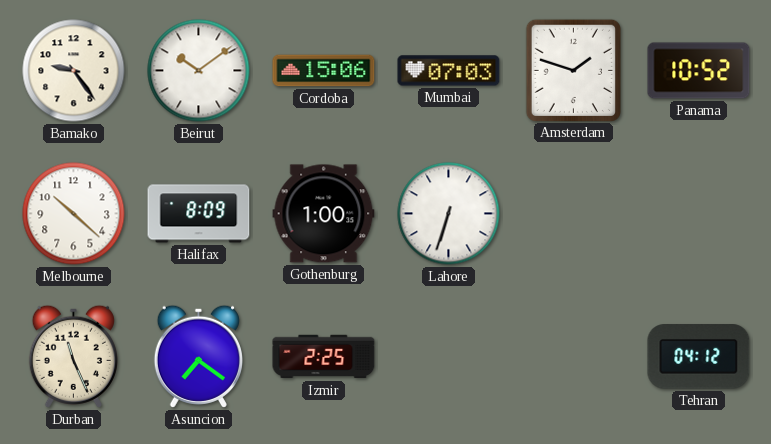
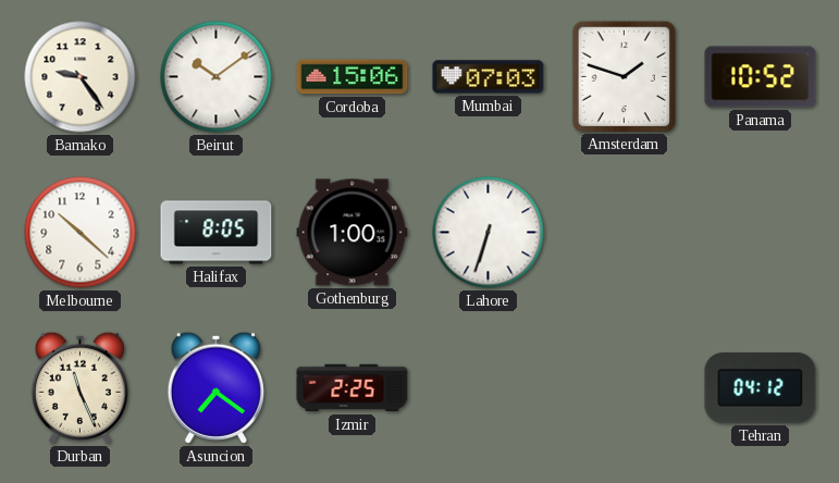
Halifax: 8:09 -> 8:05 (217, 233)
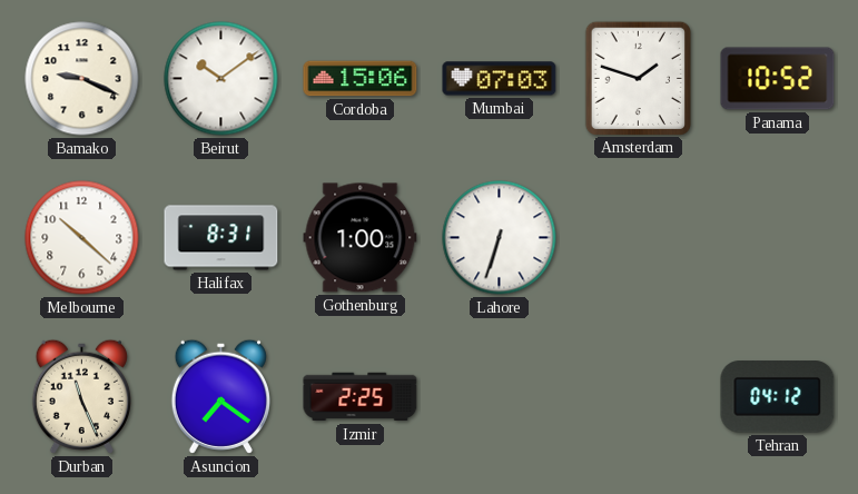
Bamako: 9:24 -> 9:19 (82, 79)
Halifax: 8:05 -> 8:31 (221, 238)
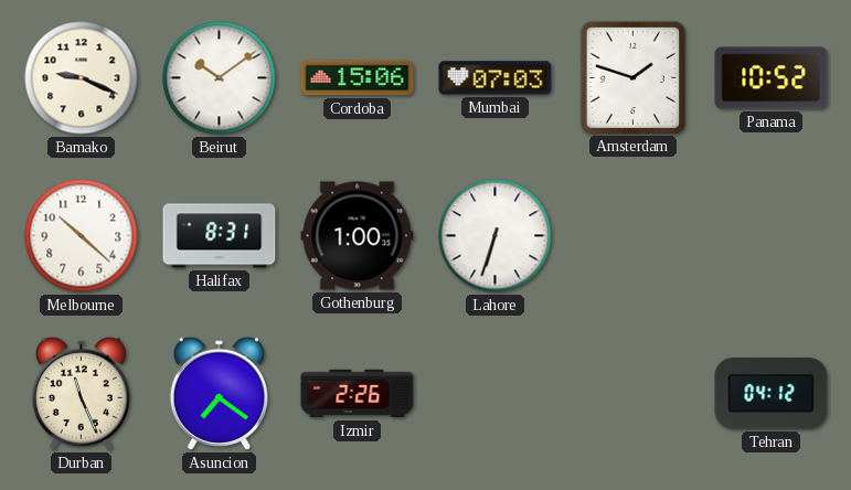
Izmir: 2:25 -> 2:26 (358, 394)
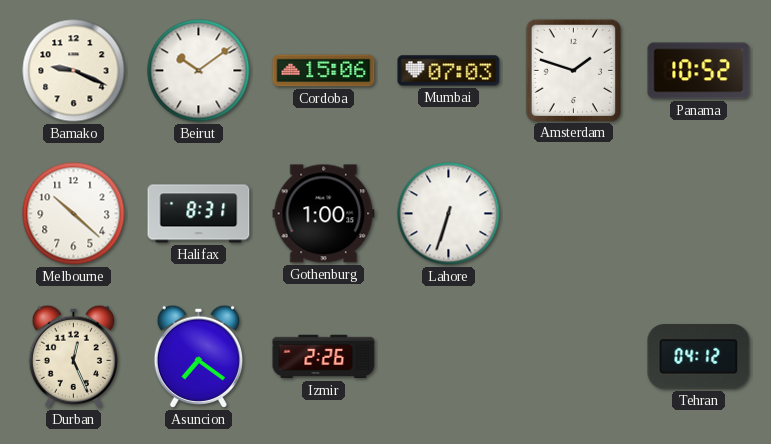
Durban: 11:26 -> 12:26 (73, 356)
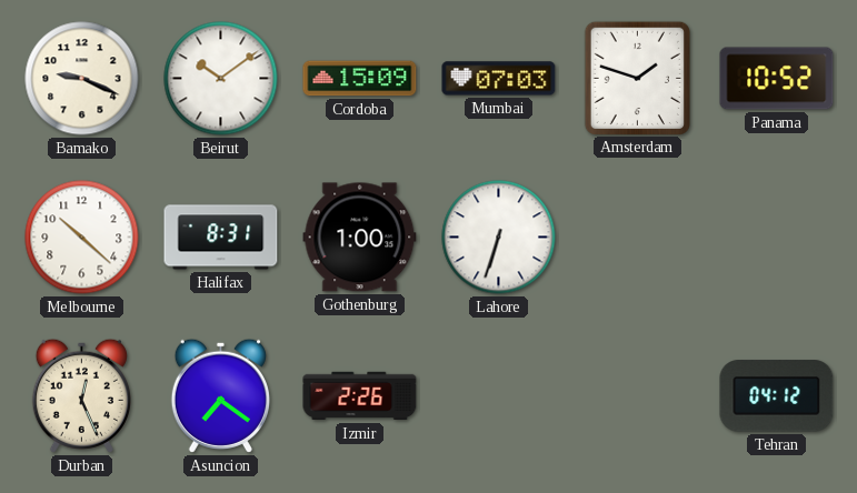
Cordoba: 15:06 -> 15:09 (360, 79)
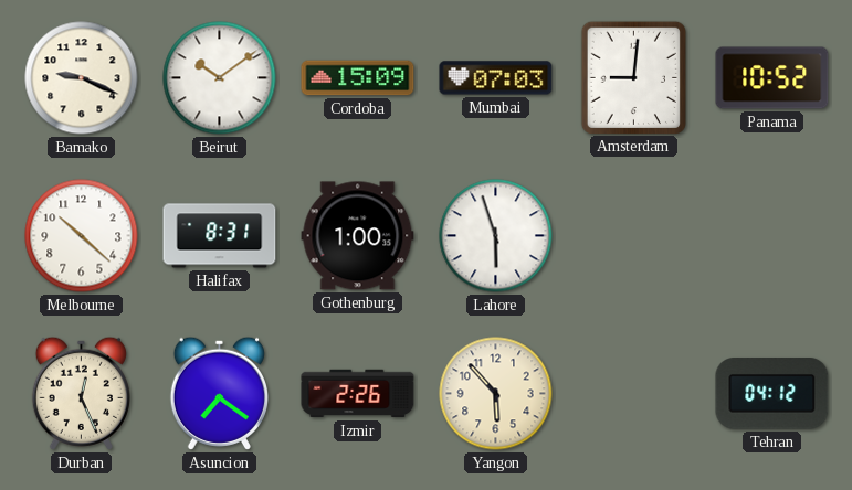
Amsterdam: 1:48 -> 9:01 (633, 77)
Lahore: 6:33 -> 5:57 (496, 236)
Yangon: none -> 5:53 (496, 394)
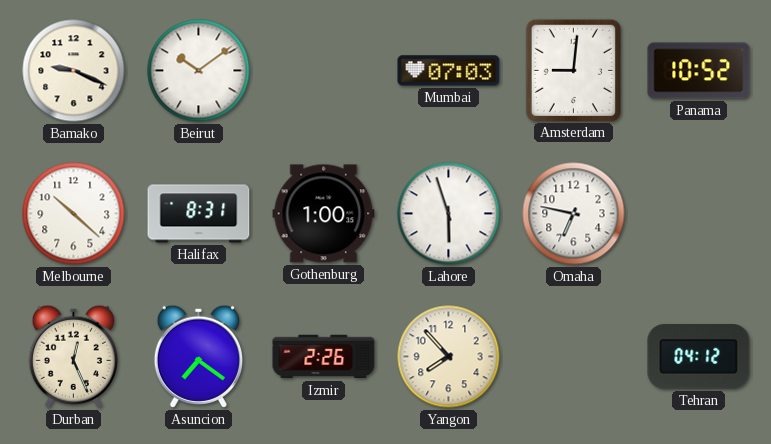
Cordoba: 15:09 -> none (358, 78)
Omaha: none -> 6:47 (574, 214)
Yangon: 5:53 -> 7:53 (449, 357)
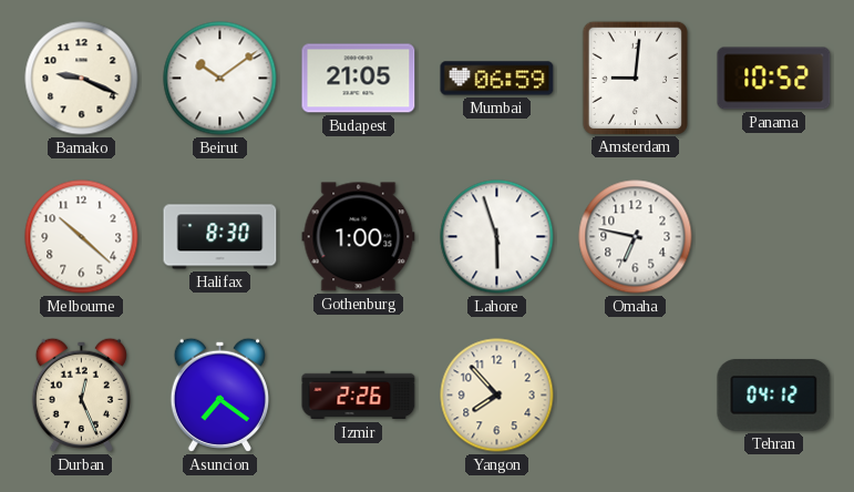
Budapest: none -> 21:05 (359, 79)
Mumbai: 07:03 -> 06:59 (497, 79)
Halifax: 8:31 -> 8:30 (220, 237)
